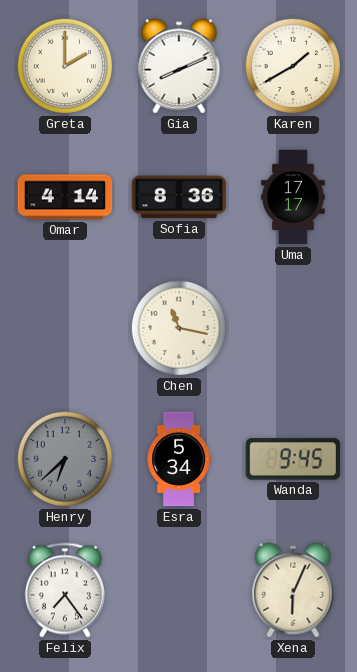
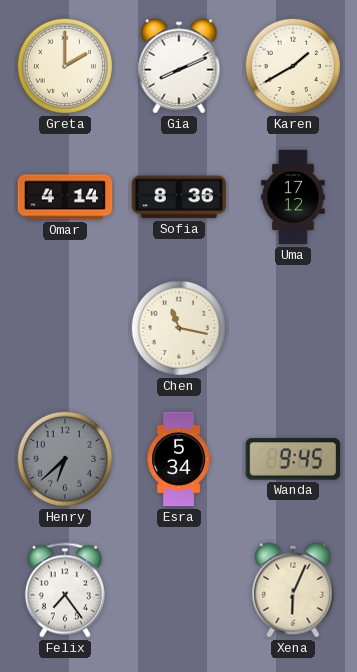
Uma: 17:17 -> 17:12 (293, 197)
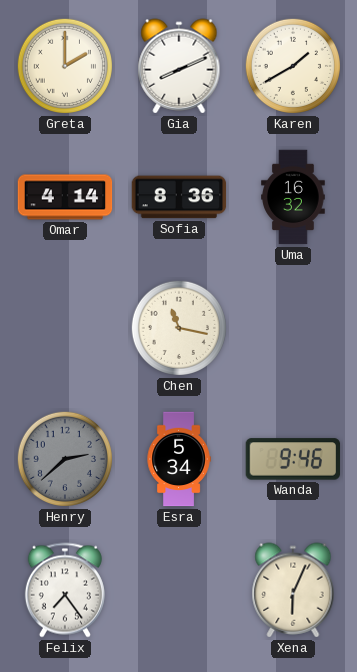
Uma: 17:12 -> 16:32 (293, 197)
Henry: 6:38 -> 2:38 (65, 459)
Wanda: 9:45 -> 9:46 (293, 459)
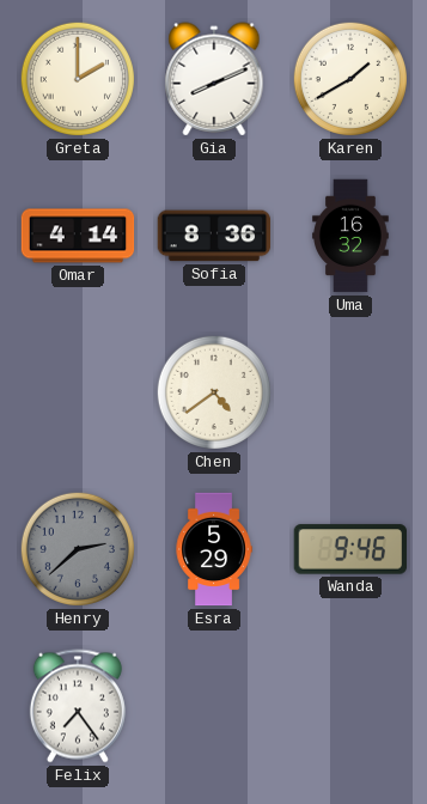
Chen: 11:17 -> 4:39 (214, 392)
Esra: 5:34 -> 5:29 (214, 549)
Xena: 6:04 -> none (293, 590)
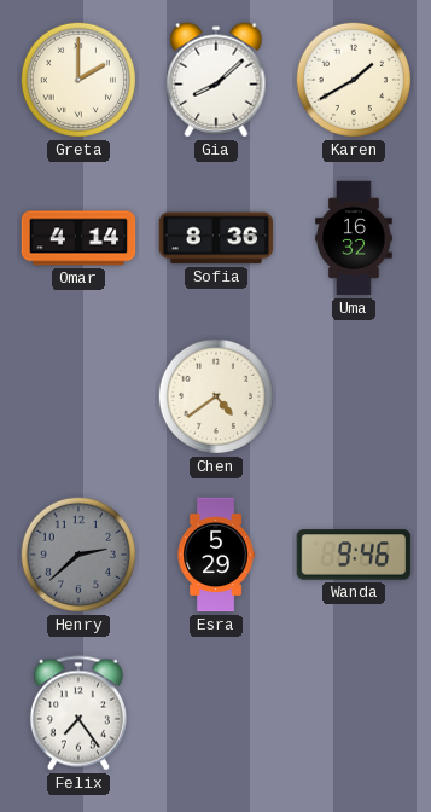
Gia: 8:11 -> 8:08 (216, 80)
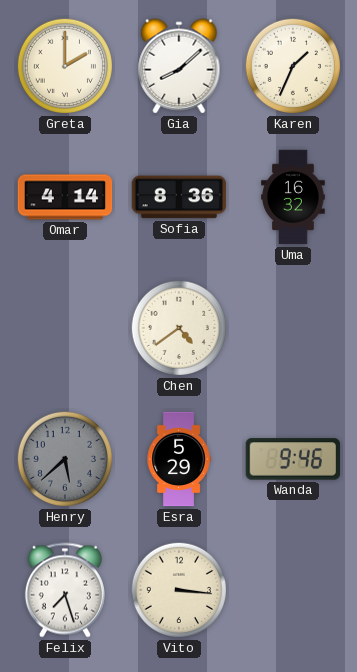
Karen: 1:40 -> 1:34 (293, 66)
Henry: 2:38 -> 5:38 (65, 459)
Felix: 7:24 -> 7:27 (65, 590)
Vito: none -> 3:16 (179, 590)
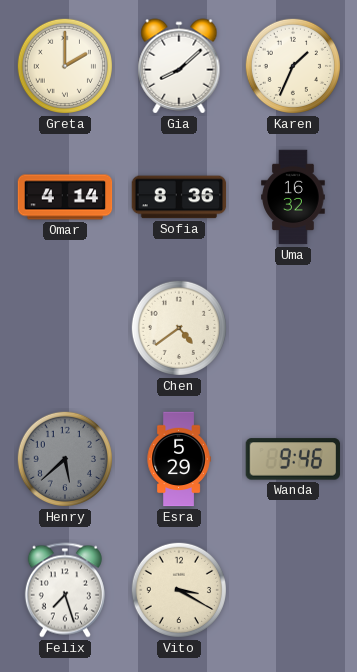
Vito: 3:16 -> 3:20 (179, 590)
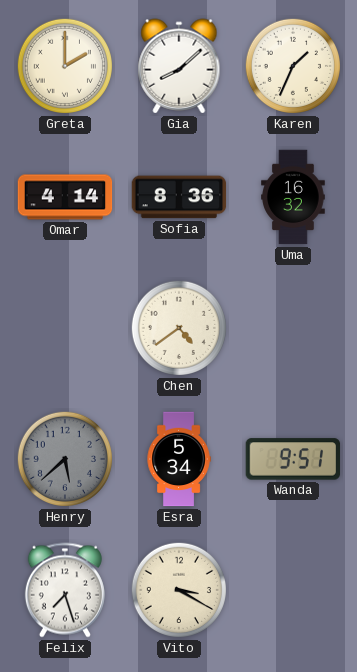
Esra: 5:29 -> 5:34 (179, 459)
Wanda: 9:46 -> 9:51 (293, 459)
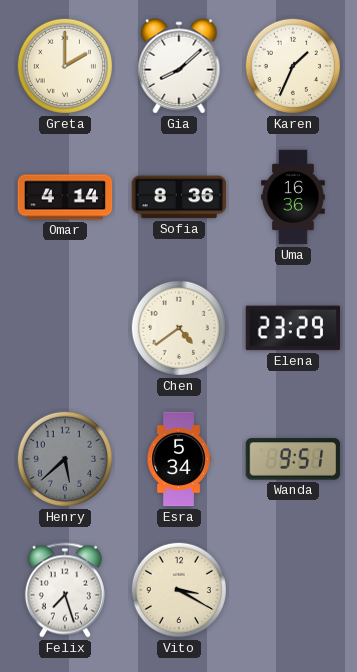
Uma: 16:32 -> 16:36 (293, 197)
Elena: none -> 23:29 (293, 328)
